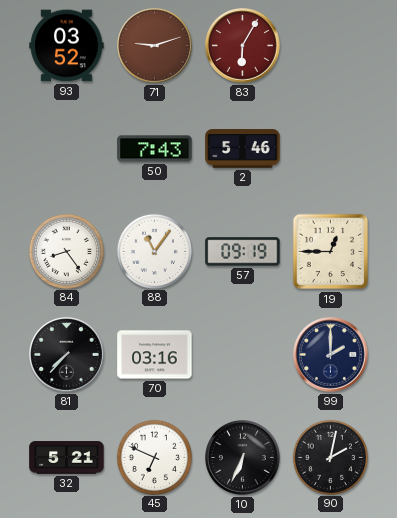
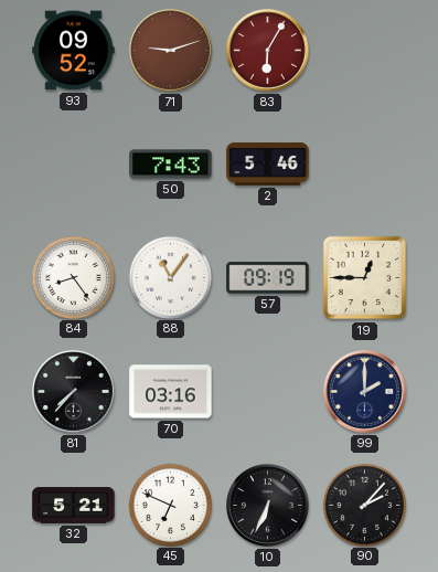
93: 03:52 -> 09:52 (74, 51)
90: 2:02 -> 2:07 (364, 505)
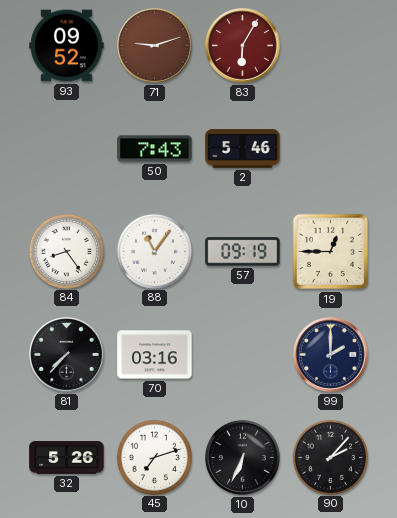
32: 5:21 -> 5:26 (67, 458)
45: 6:49 -> 7:12 (154, 457)
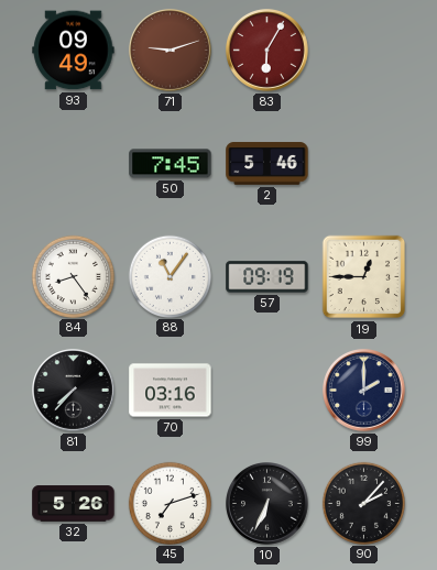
93: 09:52 -> 09:49 (74, 51)
50: 7:43 -> 7:45 (171, 164)
